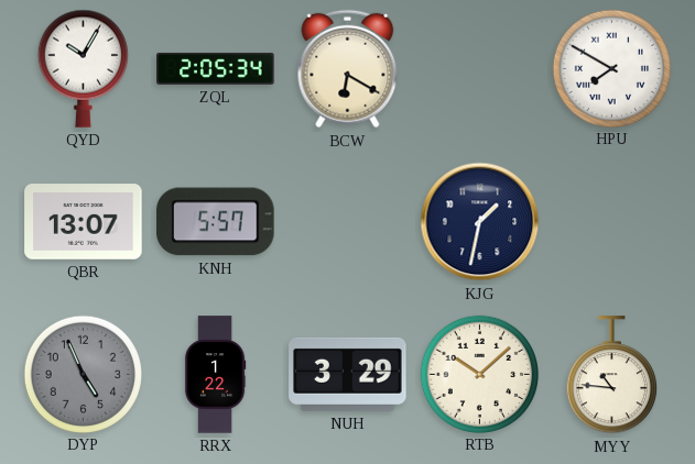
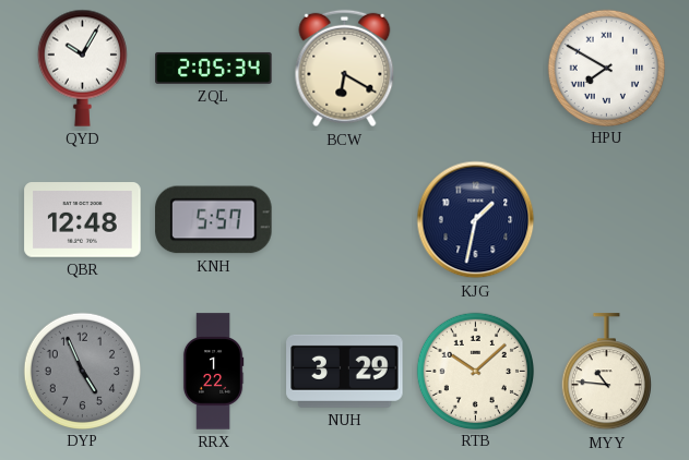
QBR: 13:07 -> 12:48 (83, 220)
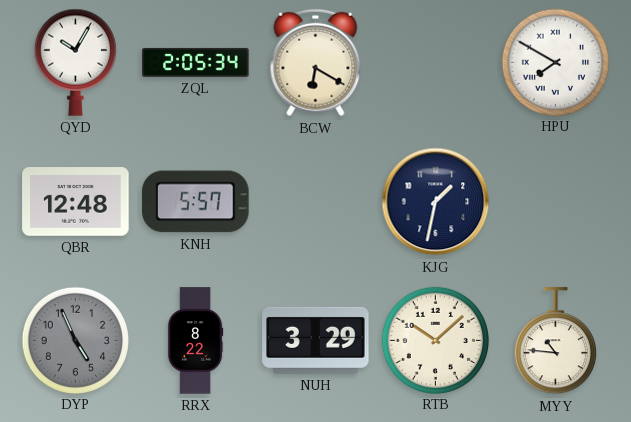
RRX: 1:22 -> 8:22 (195, 341)
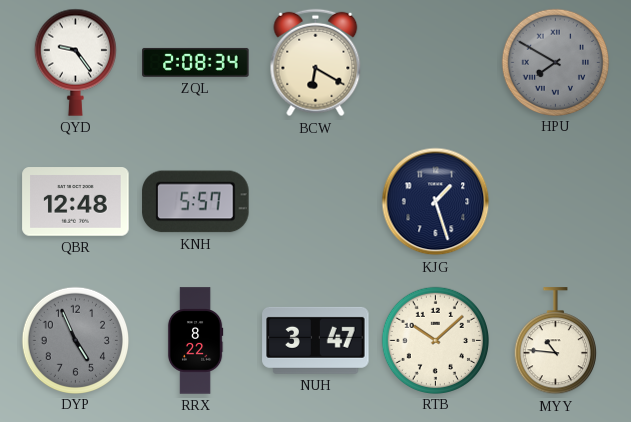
QYD: 10:05 -> 9:24 (75, 62)
ZQL: 2:05 -> 2:08 (196, 62)
HPU dial: white -> grey (555, 62)
KJG: 1:32 -> 1:27 (436, 202)
NUH: 3:29 -> 3:47 (316, 340)
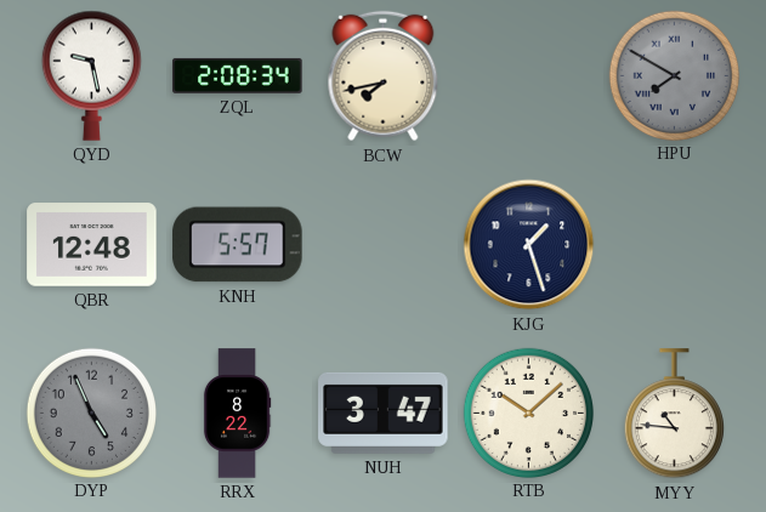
QYD: 9:24 -> 9:28 (91, 75)
BCW: 6:20 -> 7:43 (384, 76)
